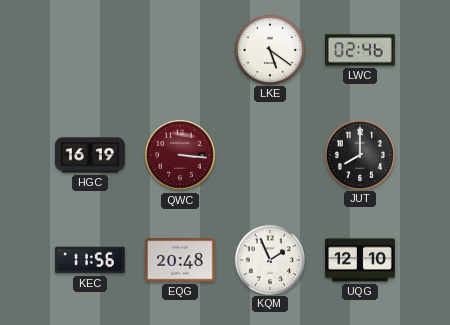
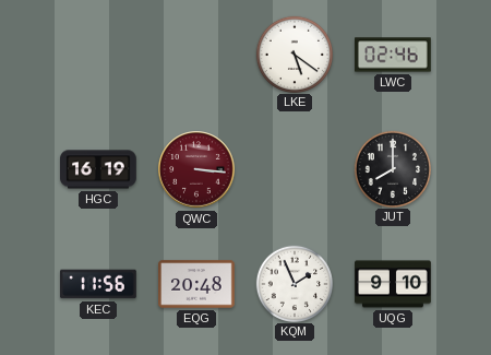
UQG: 12:10 -> 9:10 (393, 284)
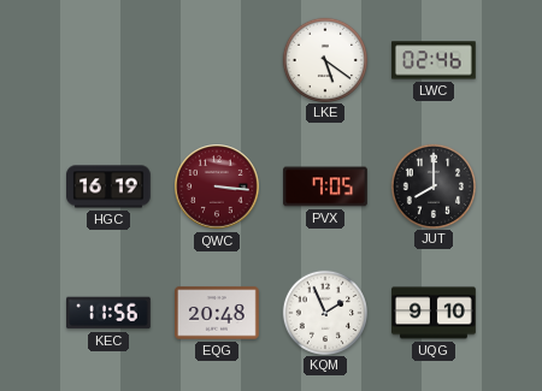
PVX: none -> 7:05 (325, 186)
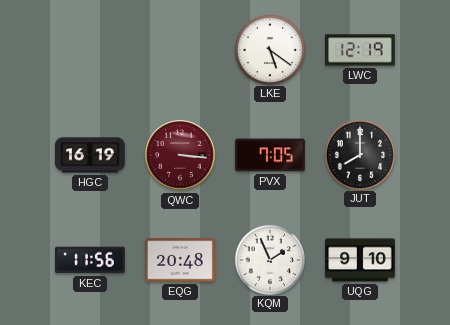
LWC: 02:46 -> 12:19 (360, 50)
